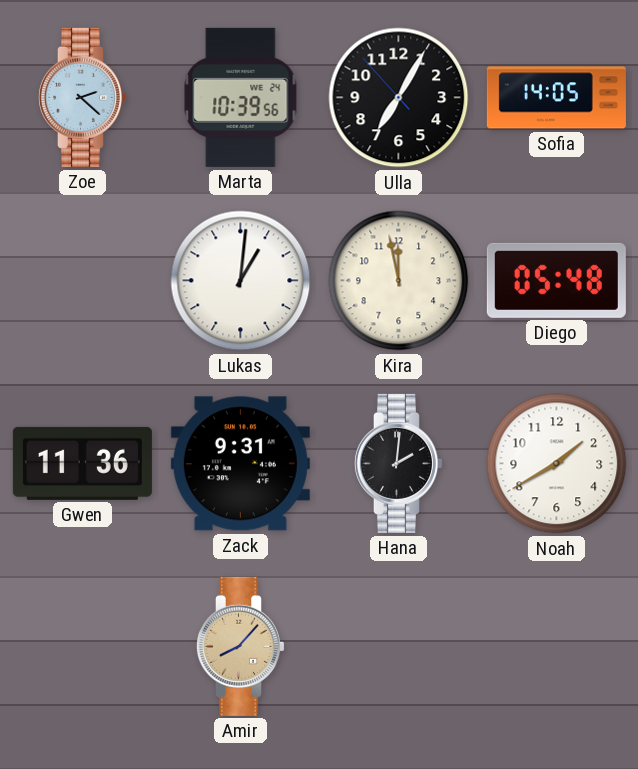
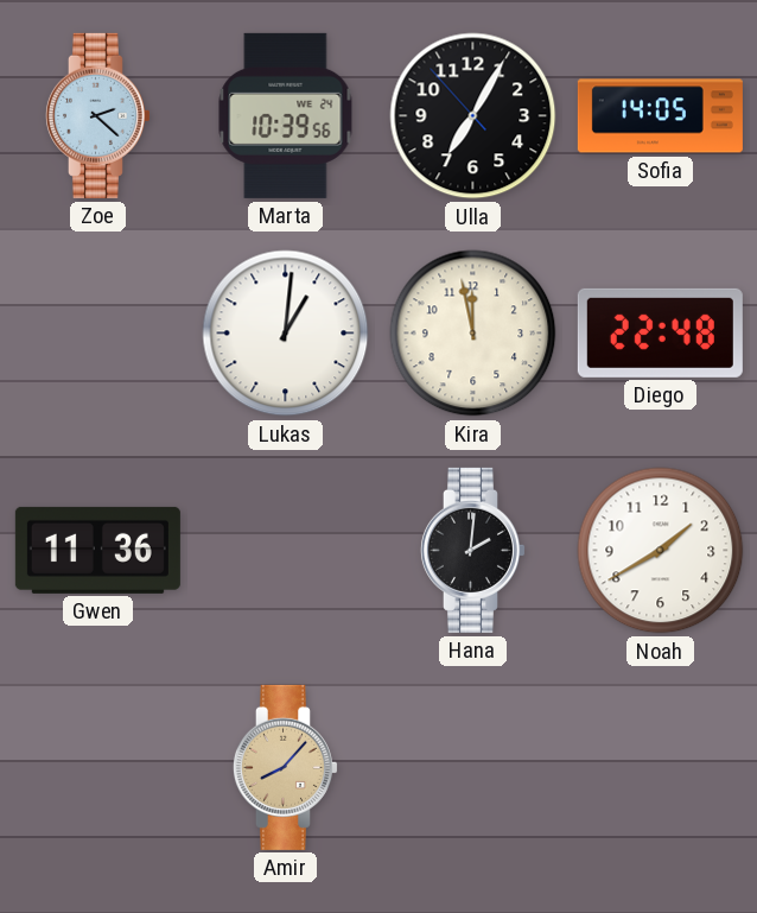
Diego: 05:48 -> 22:48 (660, 332)
Zack: 9:31 -> none (240, 464)
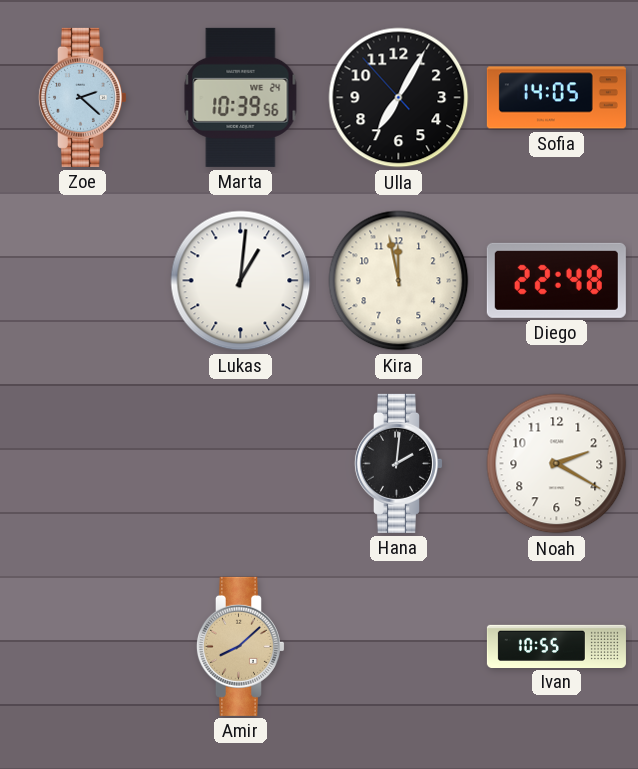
Gwen: 11:36 -> none (97, 550)
Noah: 1:40 -> 2:20 (557, 464)
Amir: 8:07 -> 8:08 (240, 646)
Ivan: none -> 10:55 (556, 646)
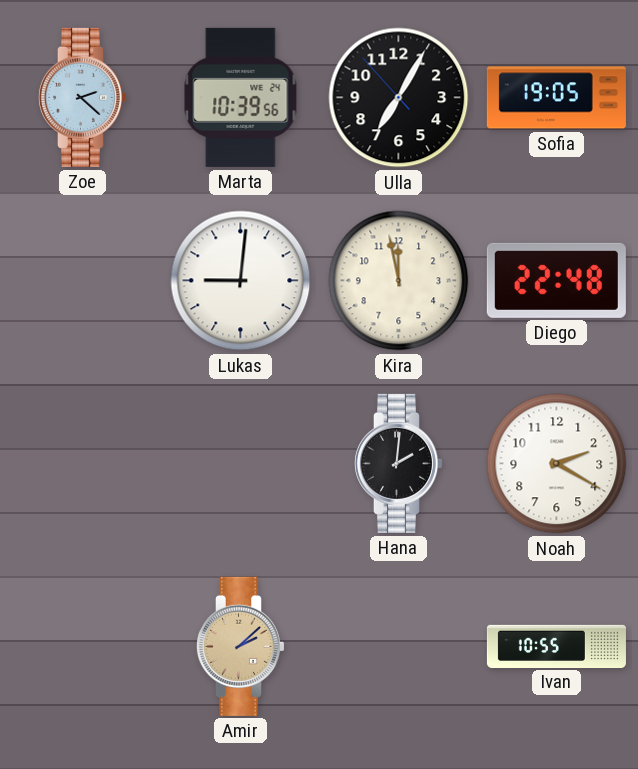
Sofia: 14:05 -> 19:05 (556, 98)
Lukas: 1:01 -> 9:01 (241, 281)
Amir: 8:08 -> 2:08 (240, 646)
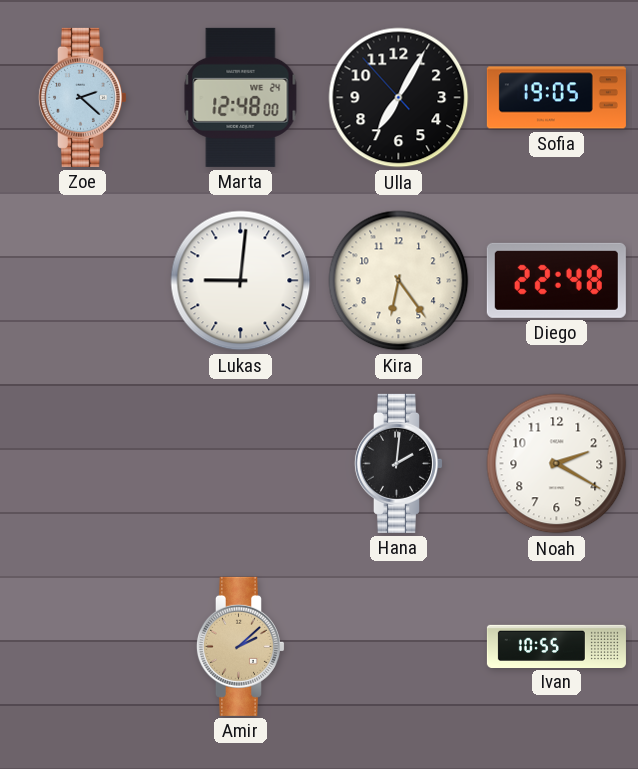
Marta: 10:39 -> 12:48 (241, 97)
Kira: 11:58 -> 6:24 (399, 281)
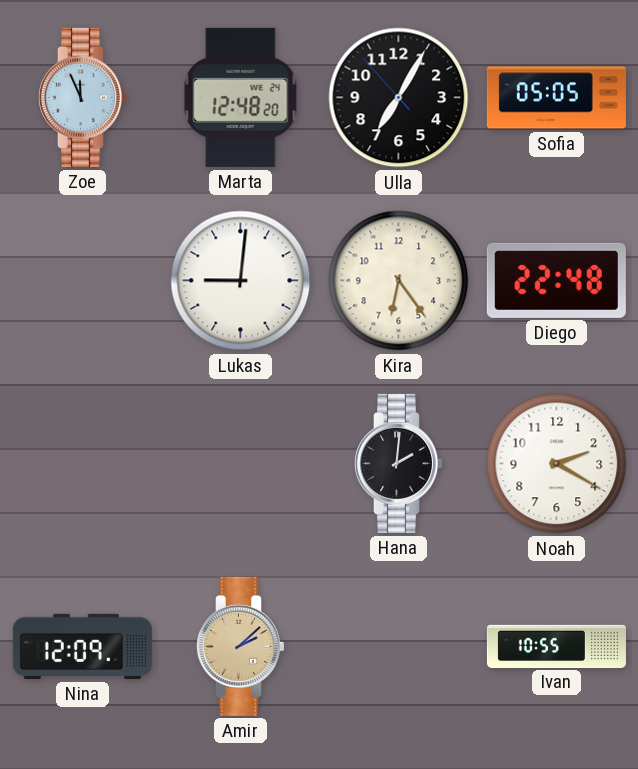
Zoe: 2:22 -> 11:56 (82, 97)
Marta: 12:48:00 -> 12:48:20 (241, 97)
Sofia: 19:05 -> 05:05 (556, 98)
Nina: none -> 12:09 (82, 646)
